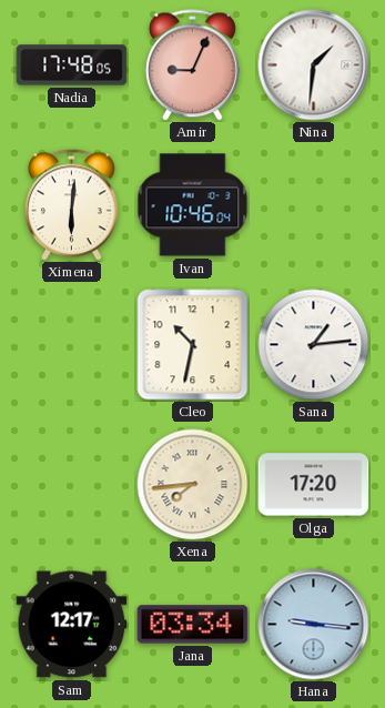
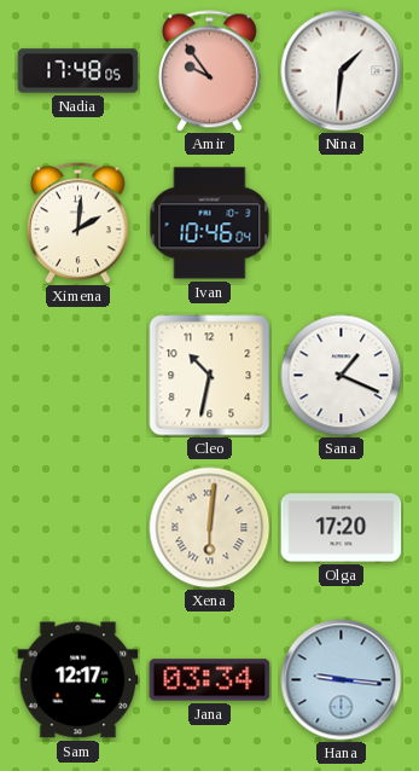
Amir: 9:04 -> 9:54 (209, 71)
Ximena: 6:01 -> 2:01 (77, 224)
Sana: 1:14 -> 1:19 (342, 376)
Xena: 7:44 -> 6:01 (210, 528)
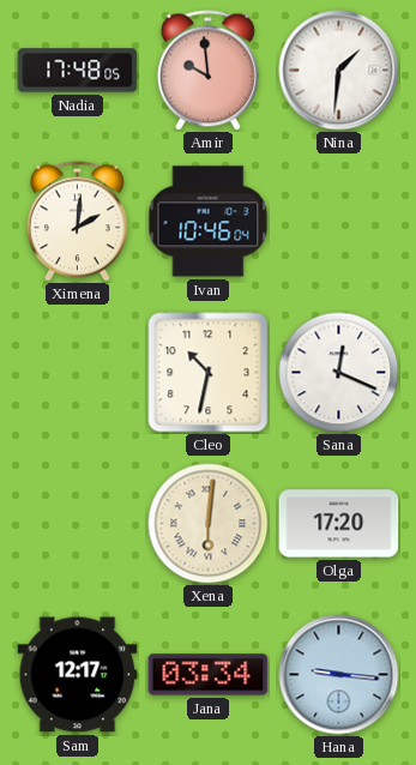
Amir: 9:54 -> 9:59 (207, 71)
Sana: 1:19 -> 12:19 (339, 373)
